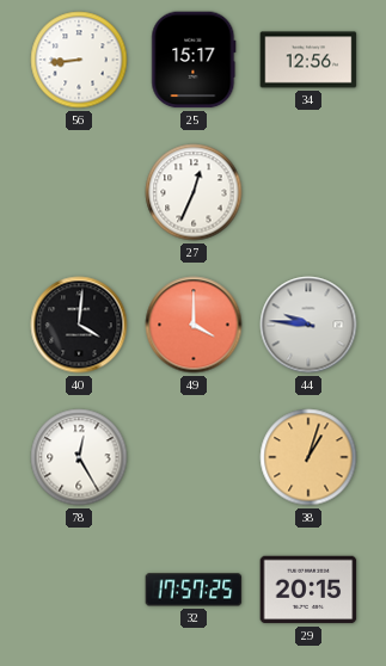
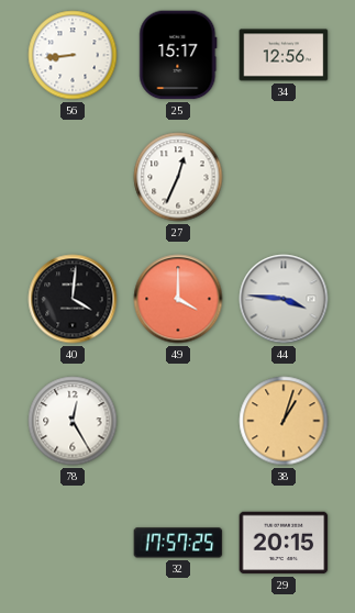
44: 9:46 -> 3:46 (284, 299)
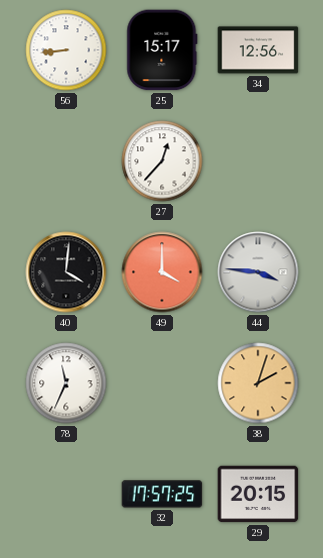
27: 12:34 -> 12:37 (162, 161)
78: 12:25 -> 11:34 (66, 383)
38: 1:03 -> 2:03 (258, 383)
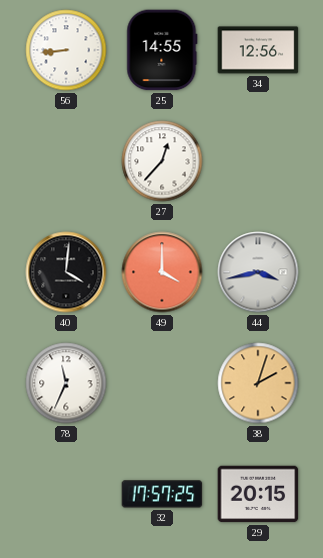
25: 15:17 -> 14:55 (162, 50)
44: 3:46 -> 3:43 (258, 272)
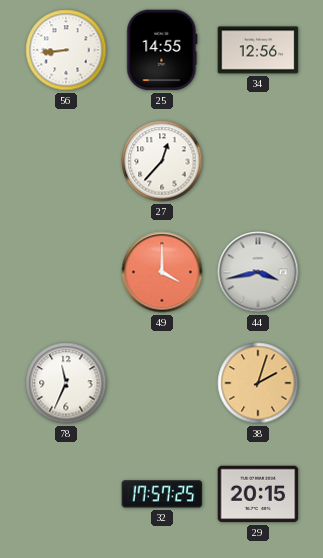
40: 4:01 -> none (66, 272)
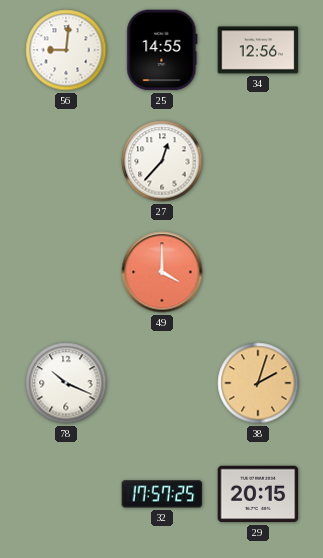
56: 8:44 -> 9:01 (66, 50)
44: 3:43 -> none (258, 272)
78: 11:34 -> 10:19 (66, 383)
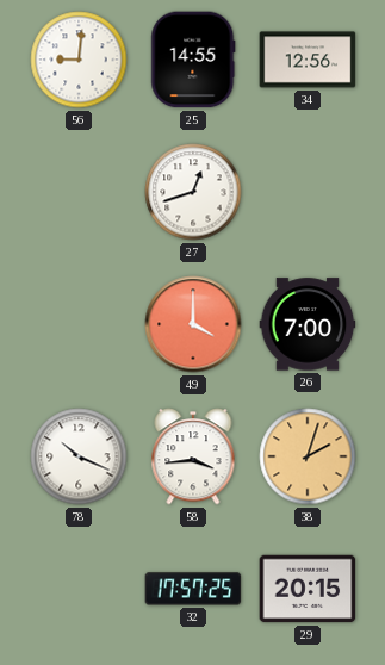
27: 12:37 -> 12:42 (193, 192)
26: none -> 7:00 (308, 324)
58: none -> 3:44 (193, 456)
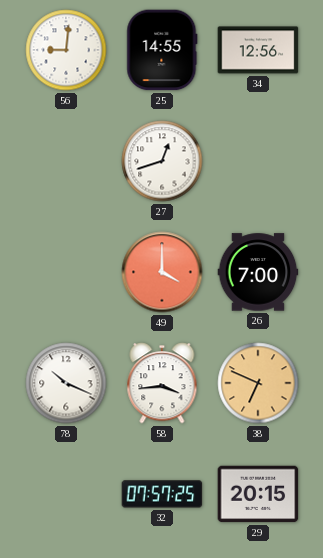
38: 2:03 -> 6:49 (258, 383)
32: 17:57 -> 07:57 (162, 494)
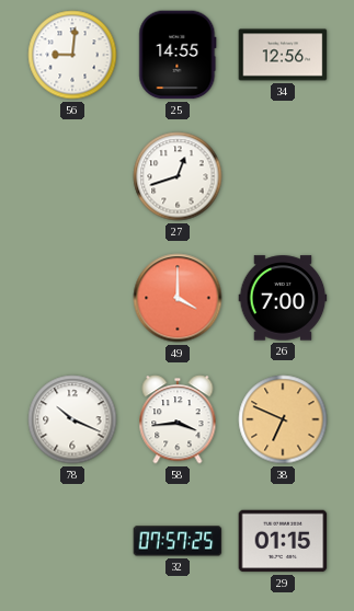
29: 20:15 -> 01:15 (283, 541)
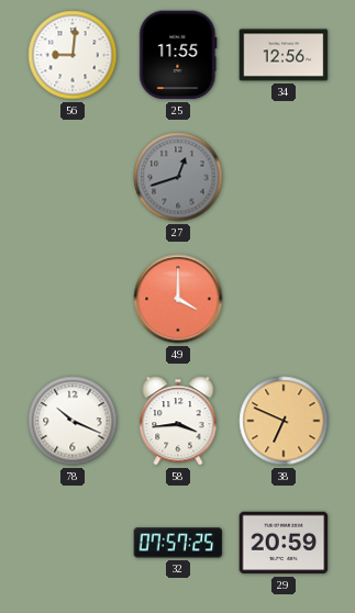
25: 14:55 -> 11:55 (178, 55)
27 dial: white -> grey (178, 177)
26: 7:00 -> none (283, 298)
29: 01:15 -> 20:59 (284, 543)
